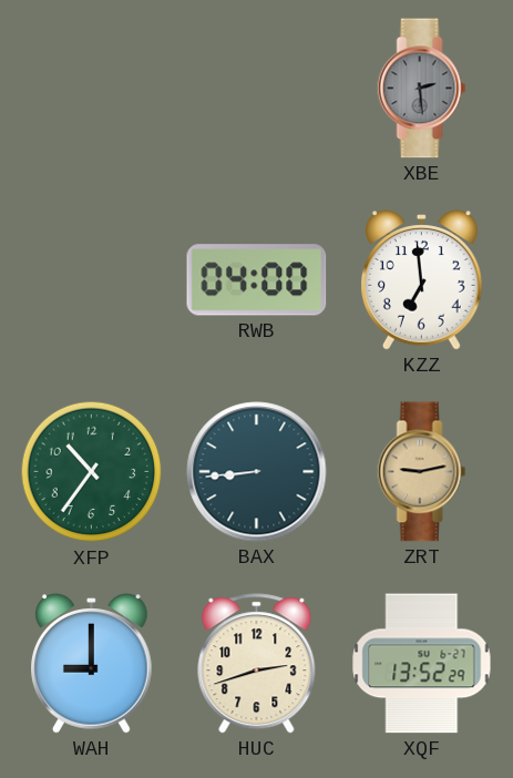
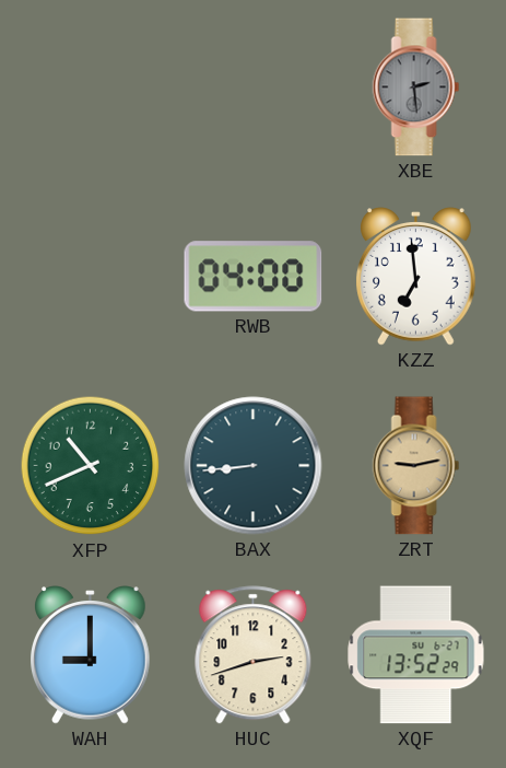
XFP: 10:36 -> 10:41 (91, 466)
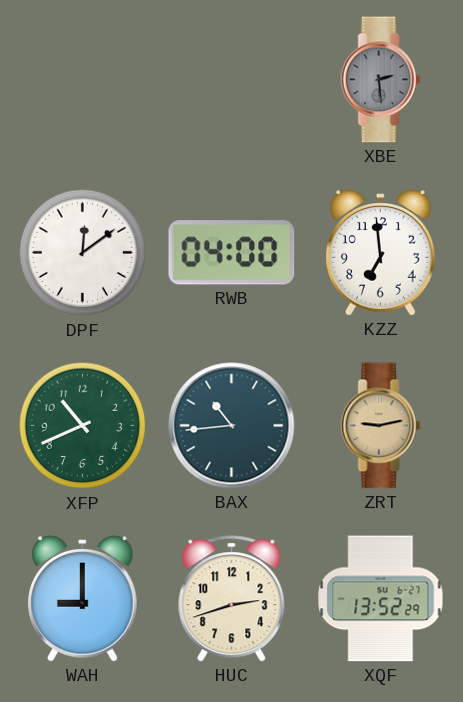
DPF: none -> 12:09 (83, 253)
BAX: 8:44 -> 10:44 (232, 426)
